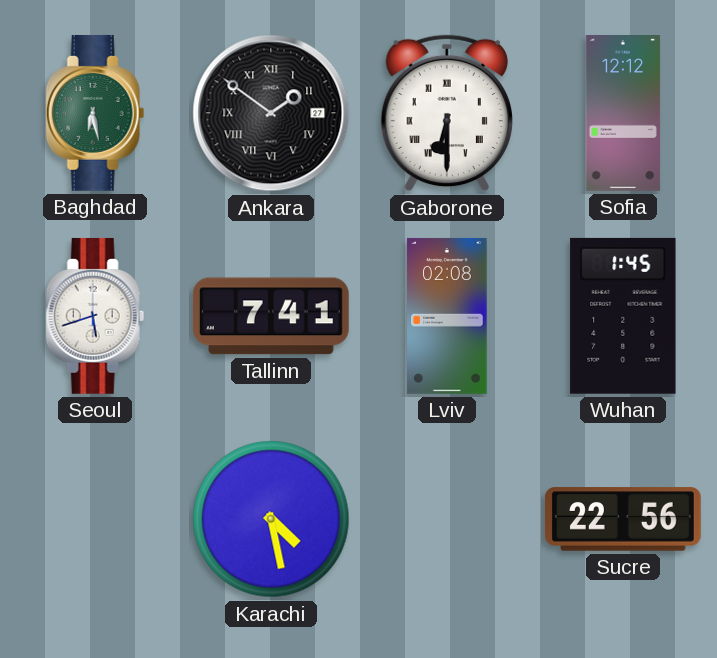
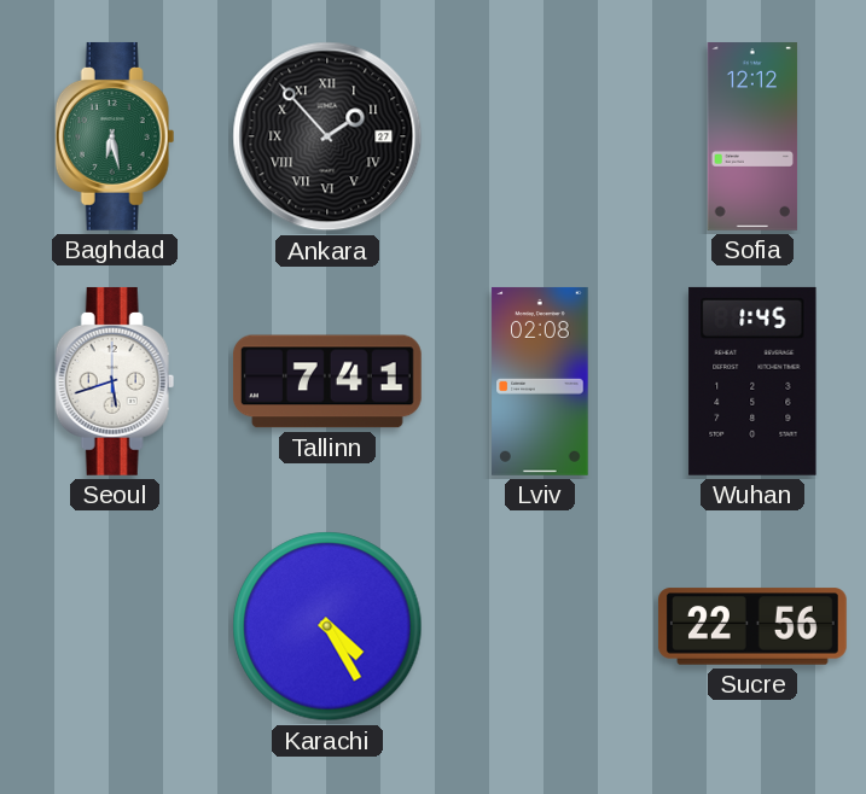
Ankara: 1:51 -> 1:53 (327, 136)
Gaborone: 6:30 -> none (447, 113)
Karachi: 4:28 -> 4:25 (327, 626)
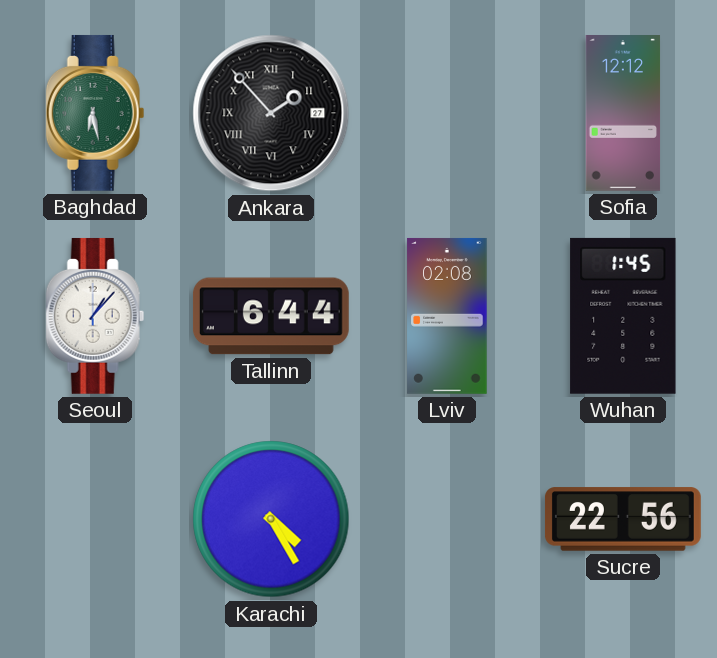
Seoul: 5:42 -> 1:07 (95, 316)
Tallinn: 7:41 -> 6:44 (271, 316)
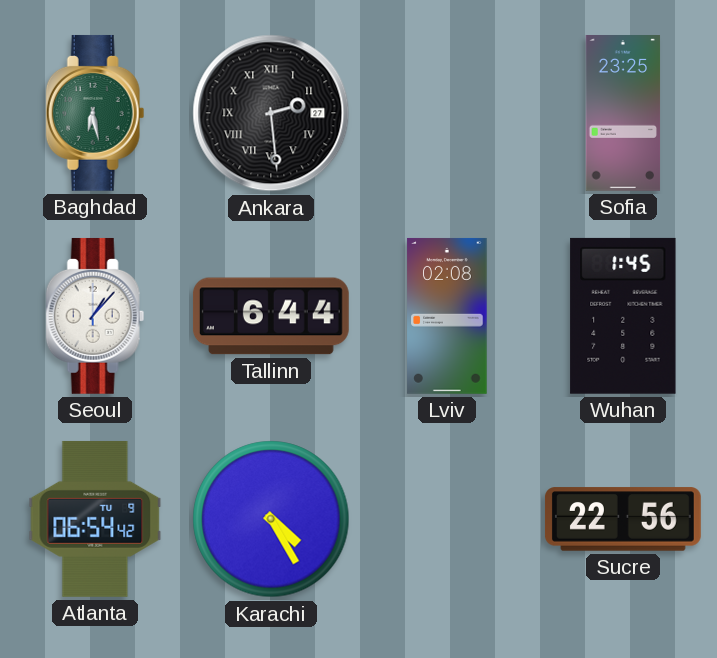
Ankara: 1:53 -> 2:29 (271, 113)
Sofia: 12:12 -> 23:25 (623, 114)
Atlanta: none -> 06:54 (95, 519)
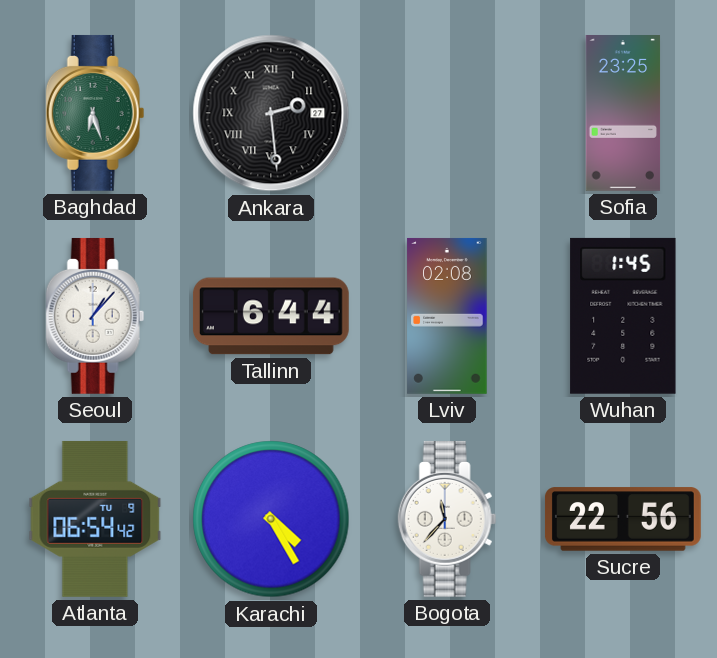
Baghdad: 6:28 -> 6:27 (95, 113)
Bogota: none -> 11:37 (447, 519)
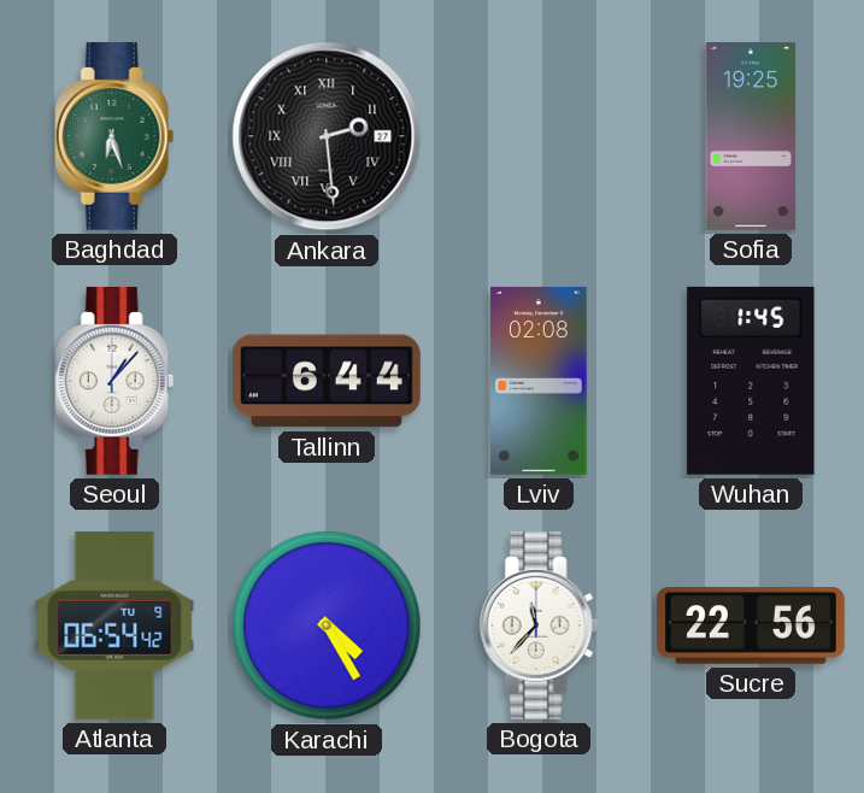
Sofia: 23:25 -> 19:25 (751, 137)
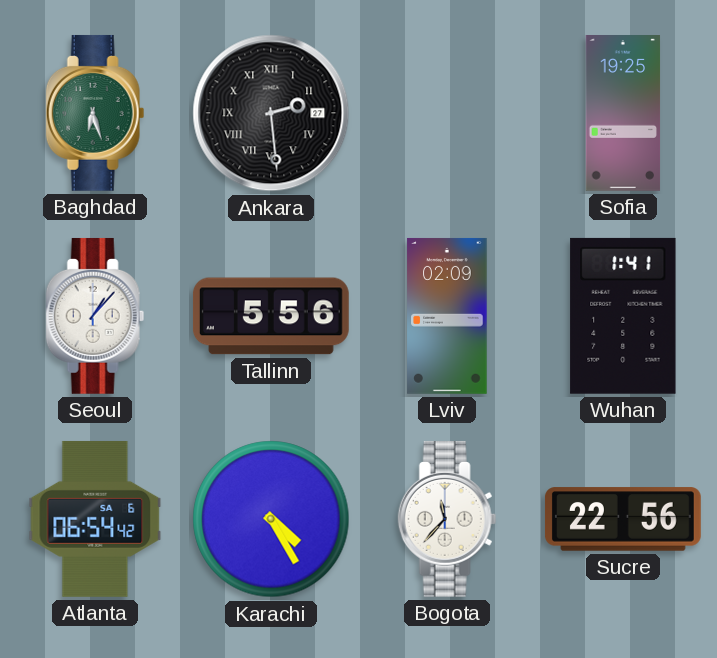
Tallinn: 6:44 -> 5:56 (271, 316)
Lviv: 02:08 -> 02:09 (447, 316)
Wuhan: 1:45 -> 1:41 (623, 316)
Atlanta date: TU 9 -> SA 6 (95, 519)
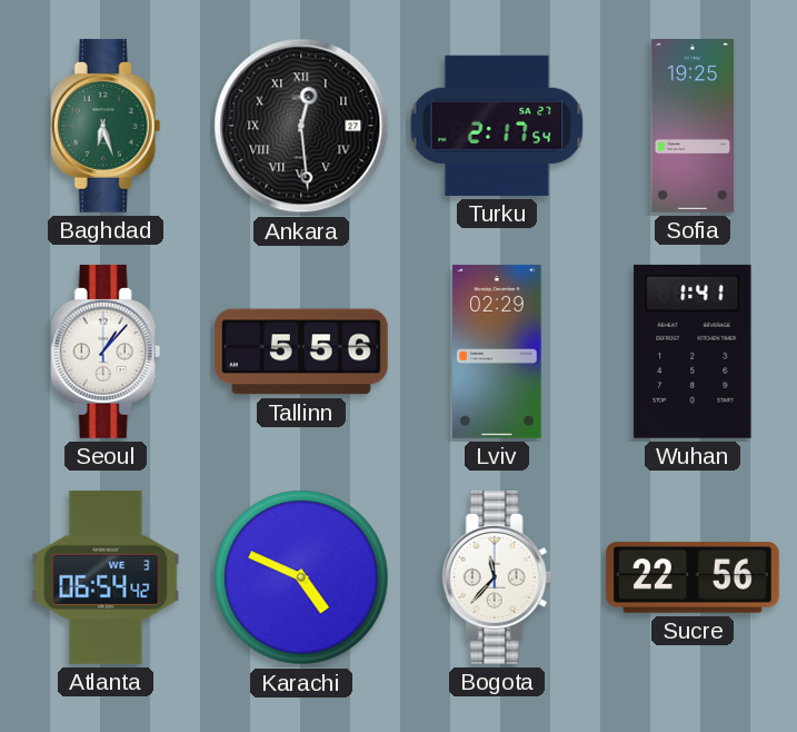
Ankara: 2:29 -> 12:29 (301, 126)
Turku: none -> 2:17 (497, 126)
Lviv: 02:09 -> 02:29 (497, 352)
Atlanta date: SA 6 -> WE 3 (106, 577)
Karachi: 4:25 -> 4:49 (301, 577)
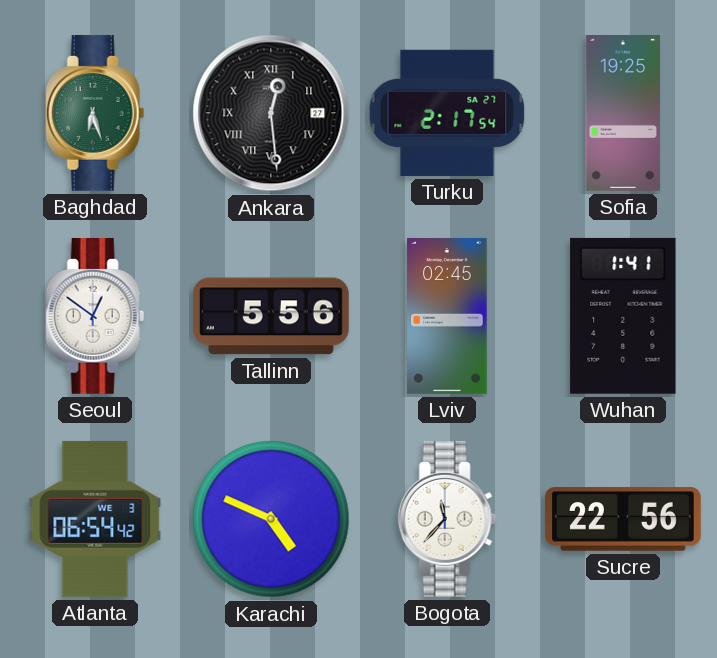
Seoul: 1:07 -> 12:51 (95, 316)
Lviv: 02:29 -> 02:45 (447, 316)
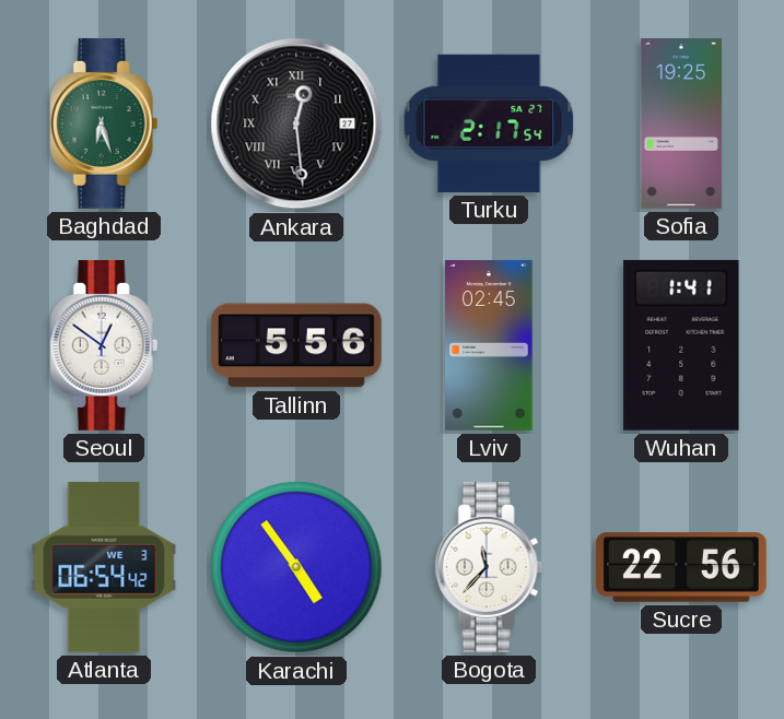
Karachi: 4:49 -> 4:54 (296, 567)
